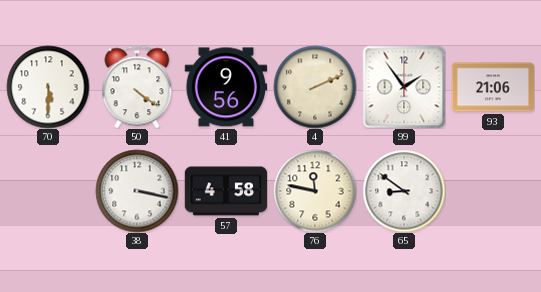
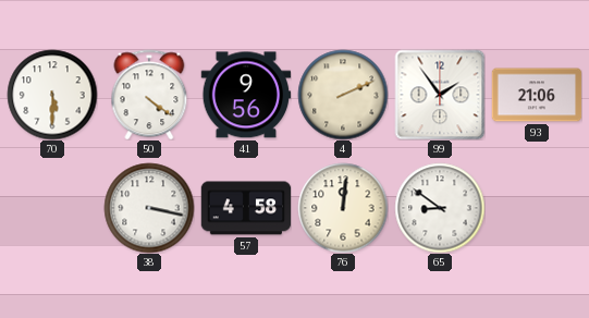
76: 11:47 -> 12:01 (343, 208)
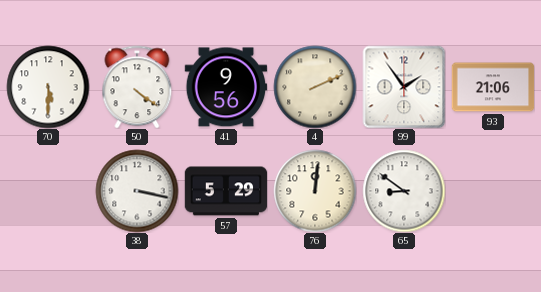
57: 4:58 -> 5:29 (226, 191)
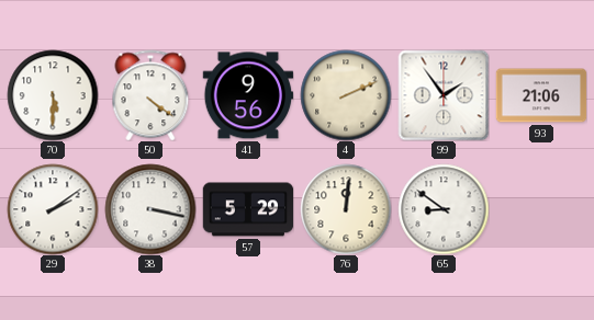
29: none -> 2:09 (53, 209)
